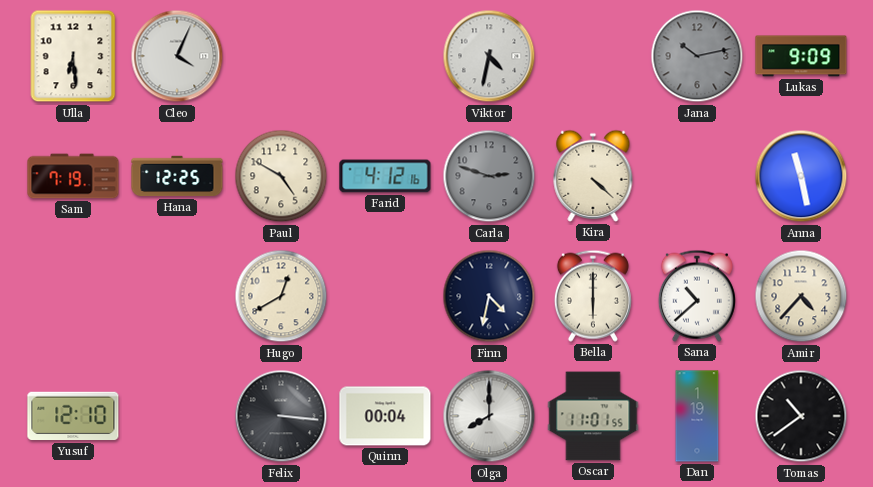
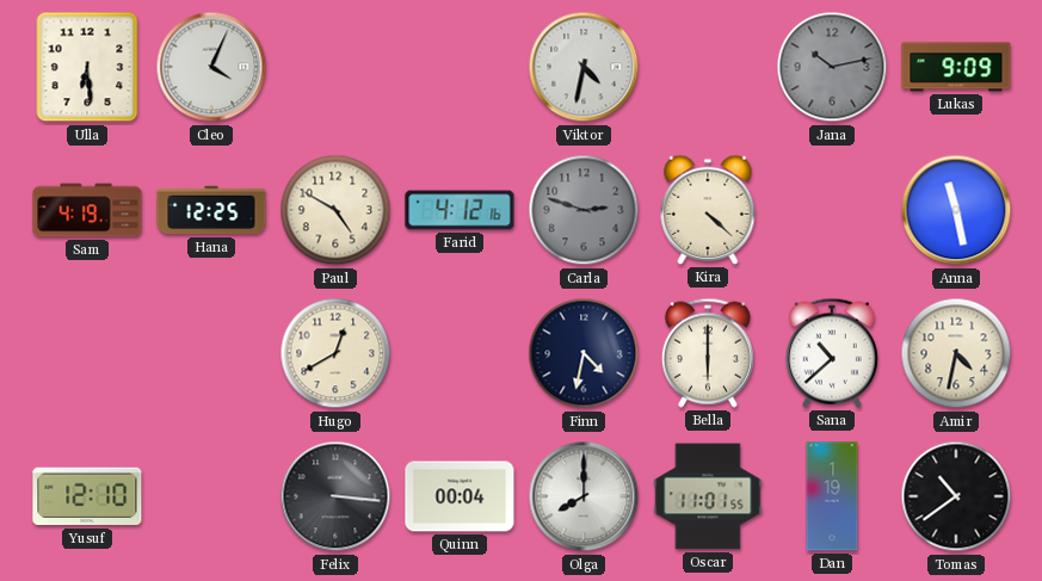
Sam: 7:19 -> 4:19 (87, 210)
Amir: 4:37 -> 4:32 (956, 353)
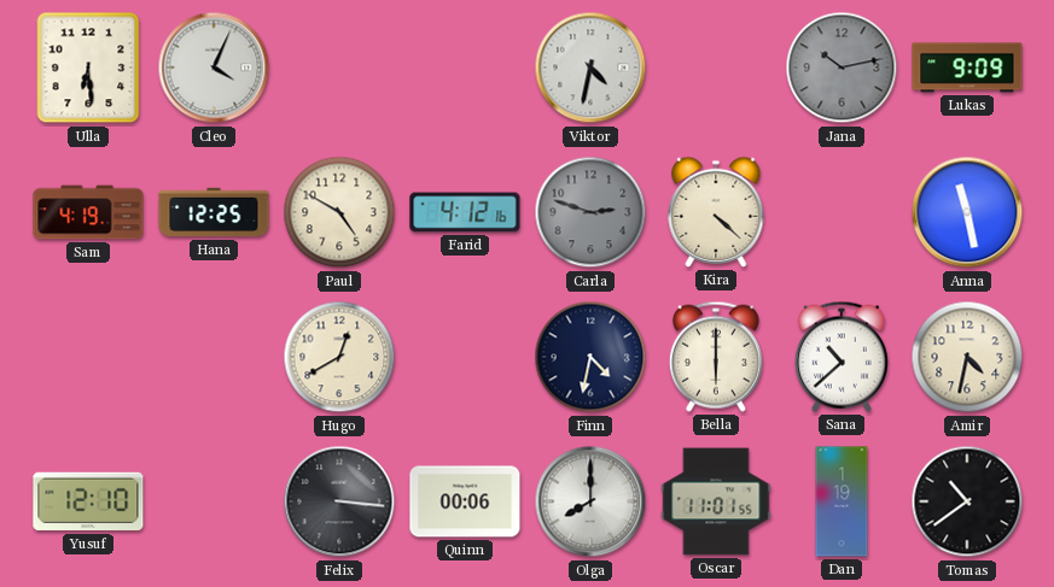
Quinn: 00:04 -> 00:06 (465, 501)
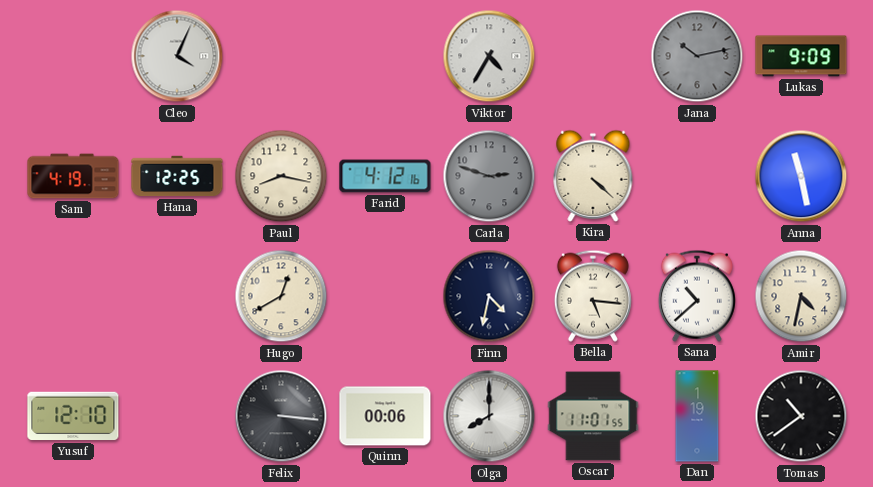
Ulla: 6:29 -> none (88, 67)
Viktor: 4:32 -> 4:35 (489, 56)
Paul: 4:50 -> 8:17 (281, 176)
Bella: 6:00 -> 5:16 (593, 296)
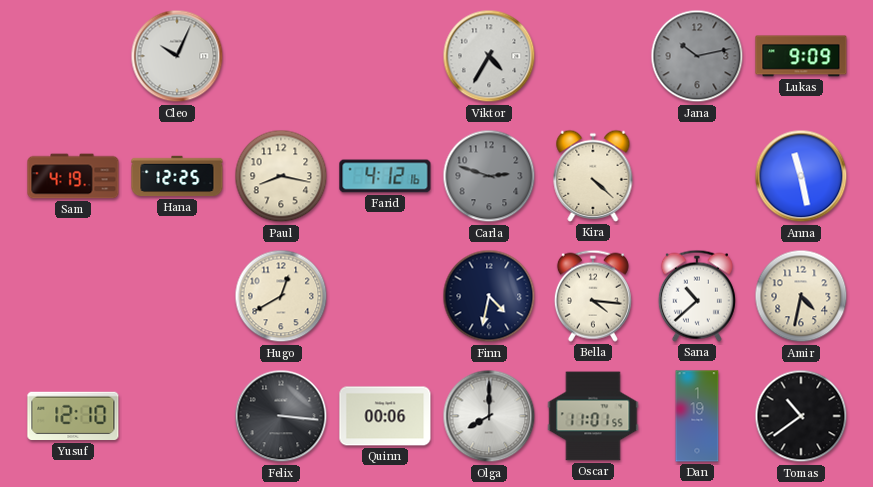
Cleo: 4:04 -> 10:04 (177, 56)
Bella: 5:16 -> 4:16 (593, 296)
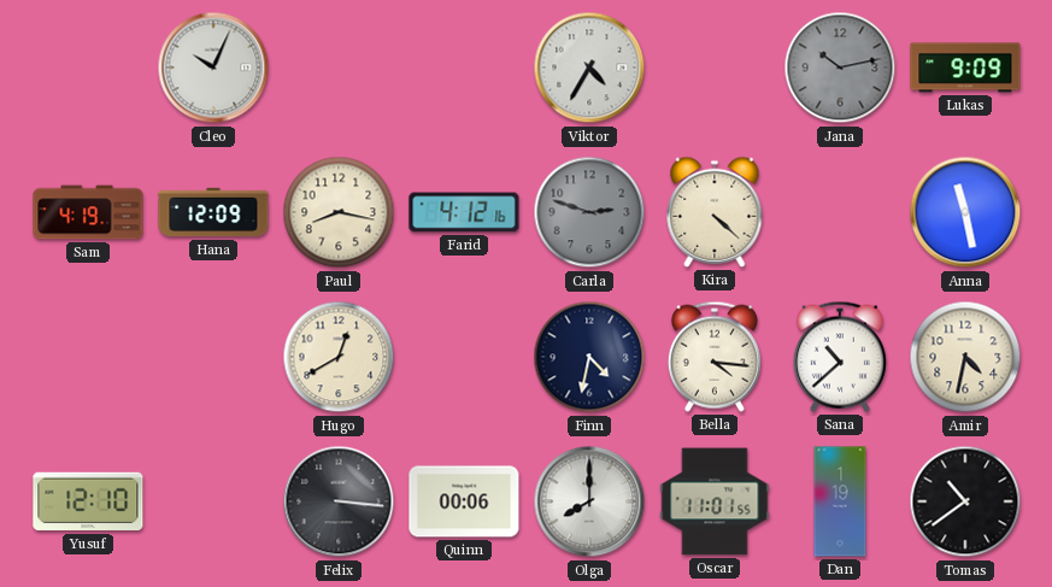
Hana: 12:25 -> 12:09 (213, 212)
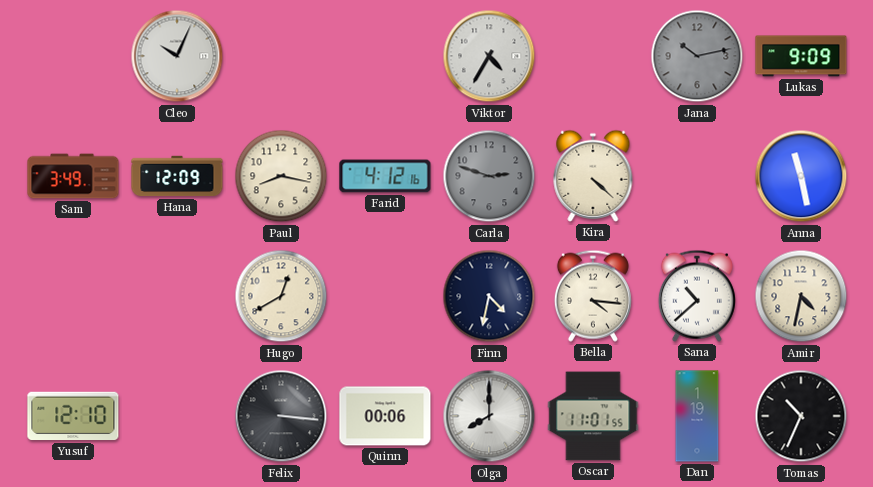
Sam: 4:19 -> 3:49 (73, 176)
Tomas: 10:39 -> 10:34 (801, 416)
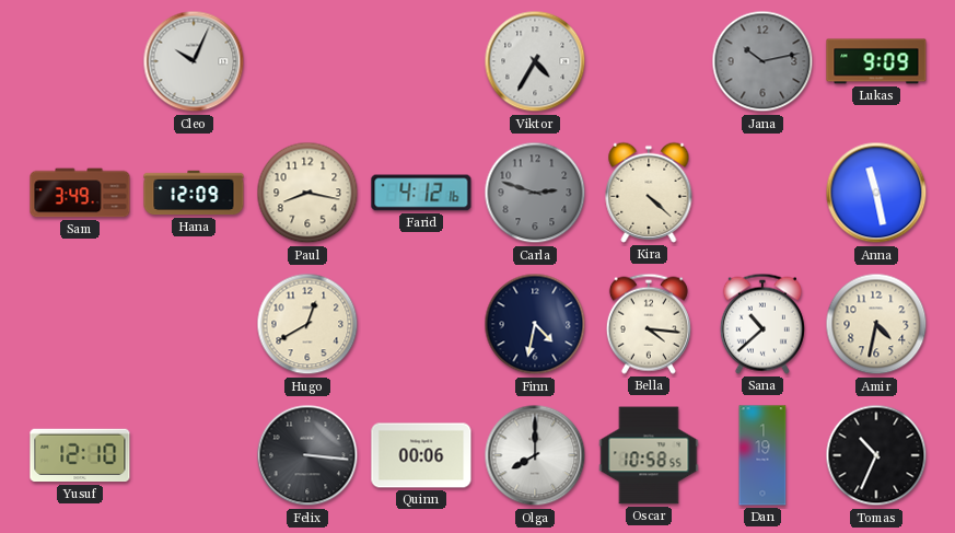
Oscar: 11:01 -> 10:58 (649, 455)
